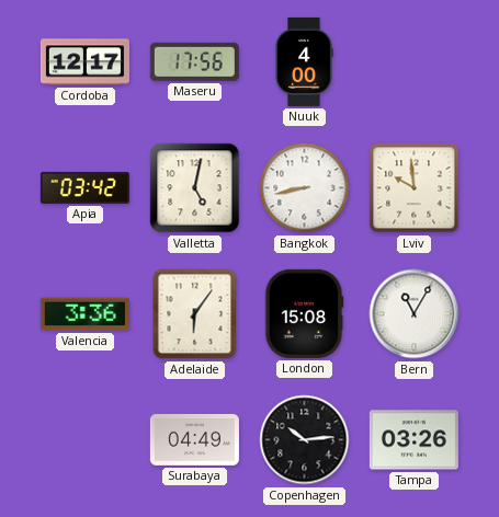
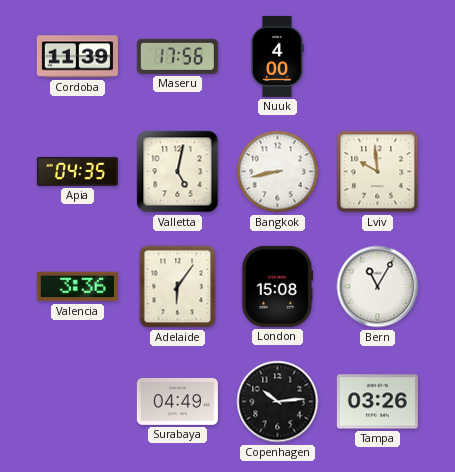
Cordoba: 12:17 -> 11:39 (77, 57)
Apia: 03:42 -> 04:35 (77, 171)
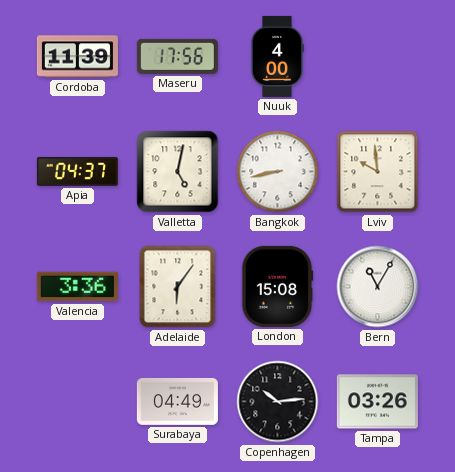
Apia: 04:35 -> 04:37 (77, 171)
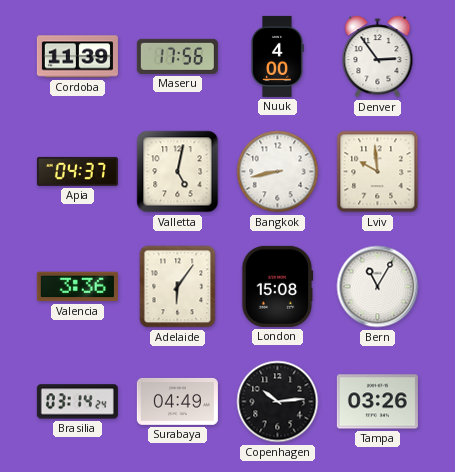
Denver: none -> 2:54 (378, 57)
Brasilia: none -> 03:14 (77, 402)
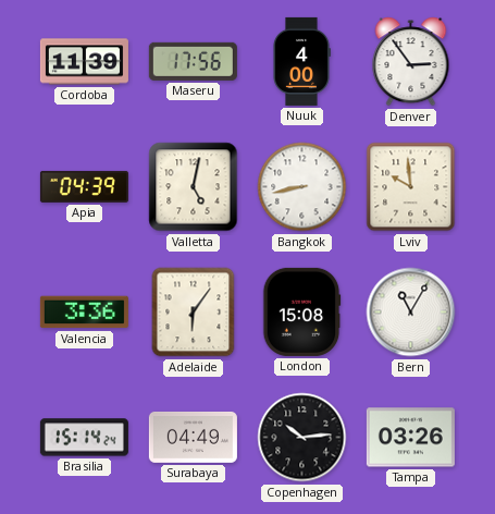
Apia: 04:37 -> 04:39 (84, 186)
Brasilia: 03:14 -> 15:14 (84, 438)
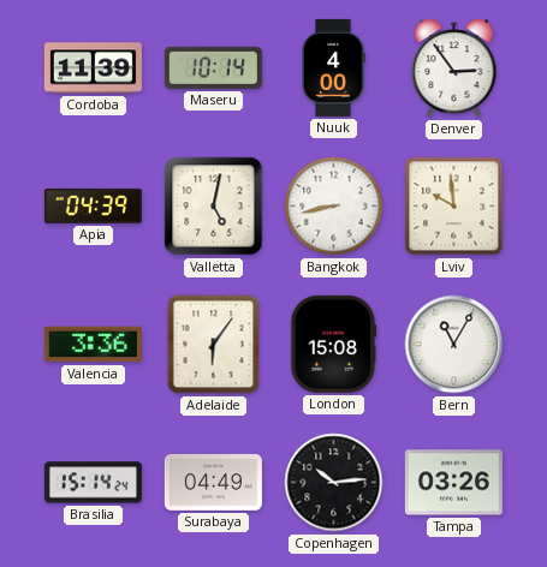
Maseru: 17:56 -> 10:14 (213, 67)
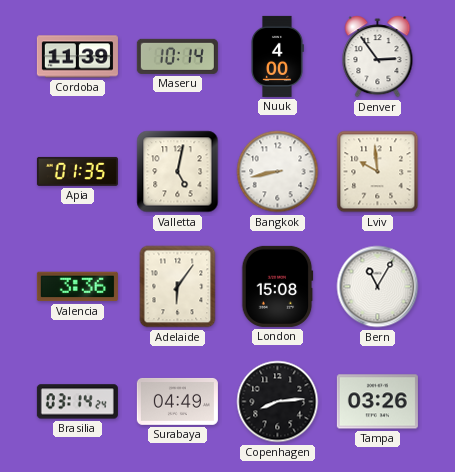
Apia: 04:39 -> 01:35 (77, 171)
Brasilia: 15:14 -> 03:14 (77, 402)
Copenhagen: 10:14 -> 8:14 (278, 402)
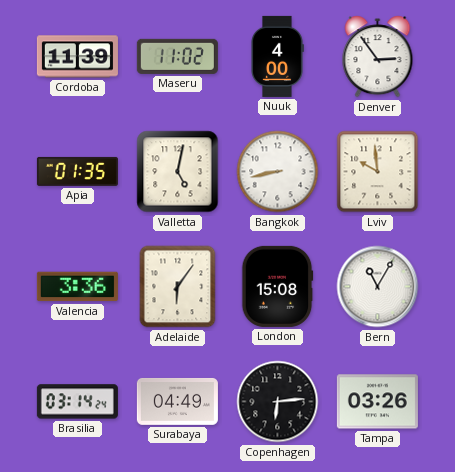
Maseru: 10:14 -> 11:02 (177, 56)
Copenhagen: 8:14 -> 6:14 (278, 402)
